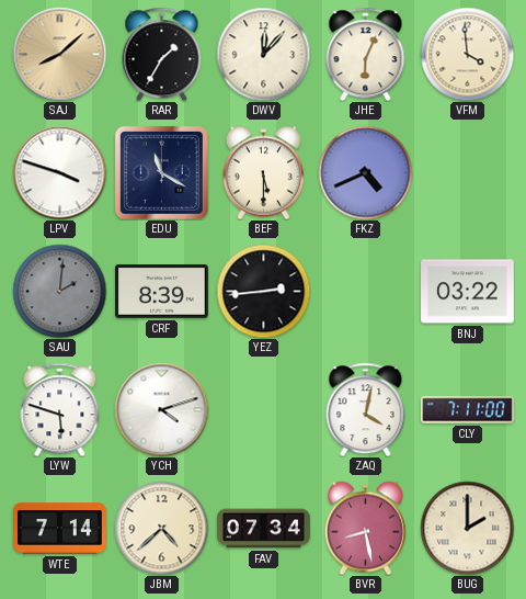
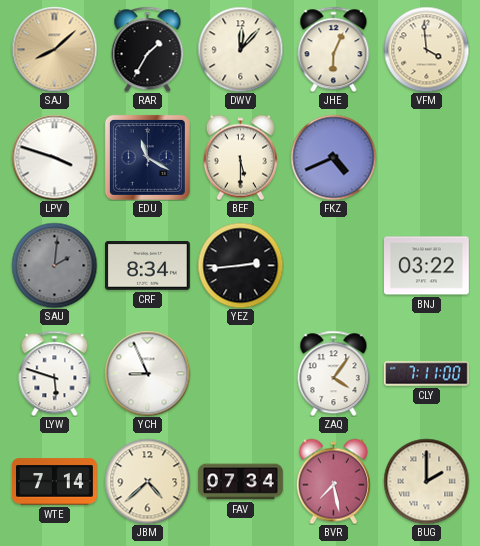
CRF: 8:39 -> 8:34 (148, 266)
YCH: 4:12 -> 8:56 (147, 373)
ZAQ: 4:02 -> 4:06 (334, 373)
BVR: 8:28 -> 7:28 (333, 481)
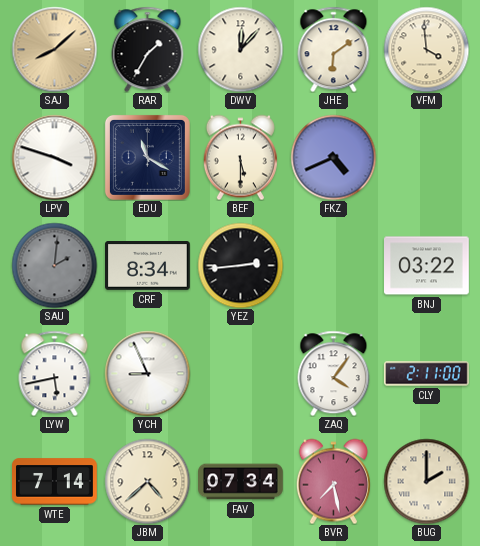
JHE: 6:04 -> 6:09 (334, 49)
LYW: 5:48 -> 5:43 (55, 373)
CLY: 7:11 -> 2:11 (427, 374)
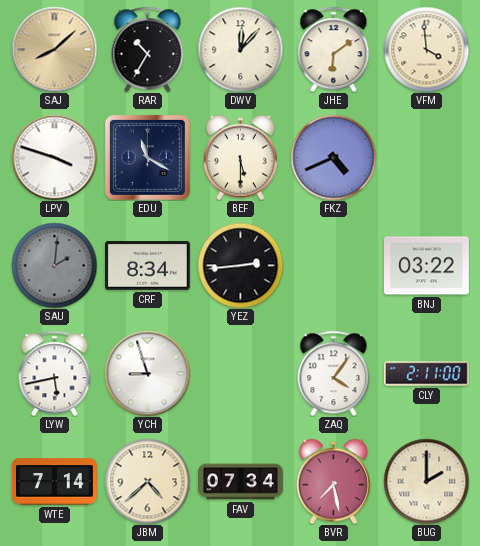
RAR: 1:35 -> 10:35 (148, 49)
YCH: 8:56 -> 8:57 (147, 373)
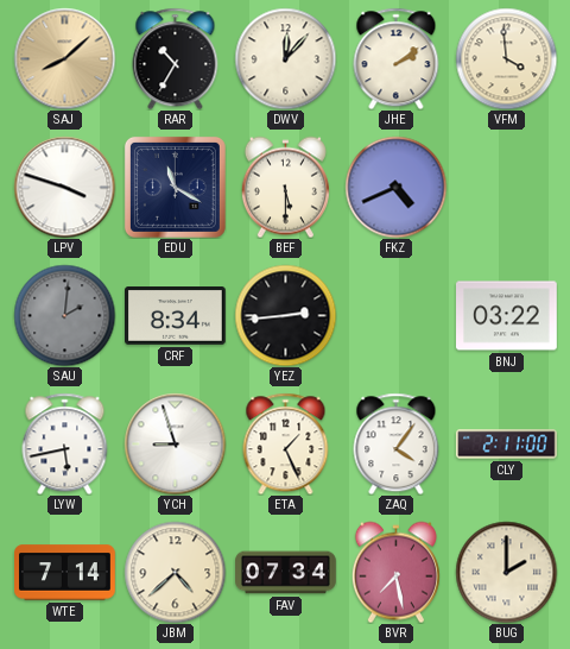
JHE: 6:09 -> 2:09 (397, 58)
ETA: none -> 1:26 (286, 443)
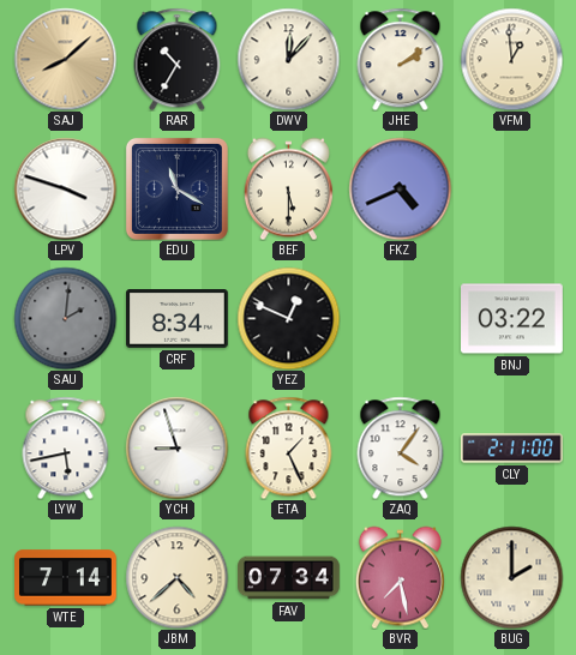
VFM: 3:59 -> 12:59 (511, 59)
YEZ: 2:44 -> 12:49 (288, 318)
